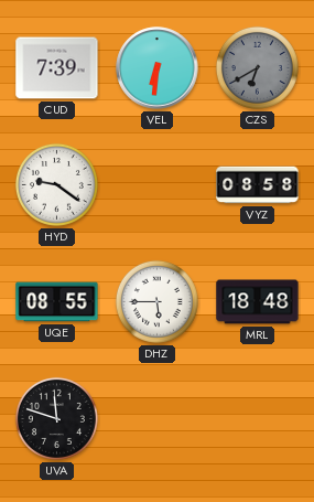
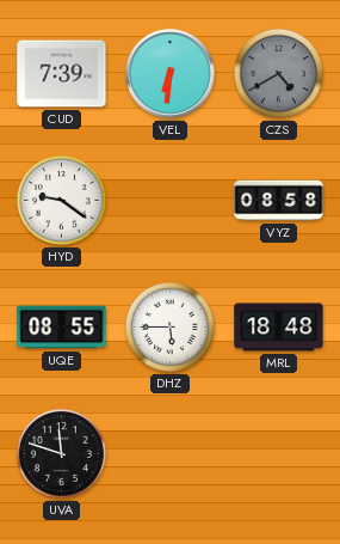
CZS: 6:40 -> 4:40 (278, 73)
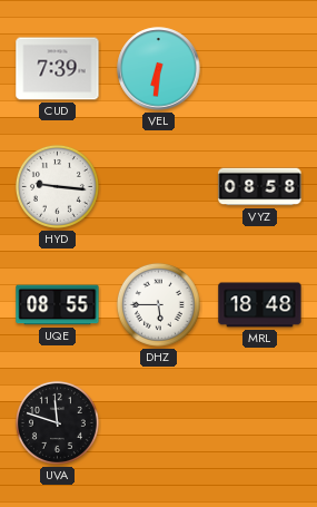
CZS: 4:40 -> none (278, 73)
HYD: 9:21 -> 9:16 (57, 186)
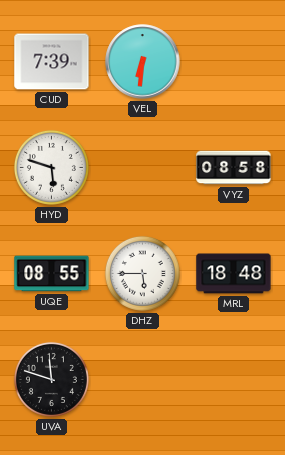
HYD: 9:16 -> 5:48 (51, 167)
